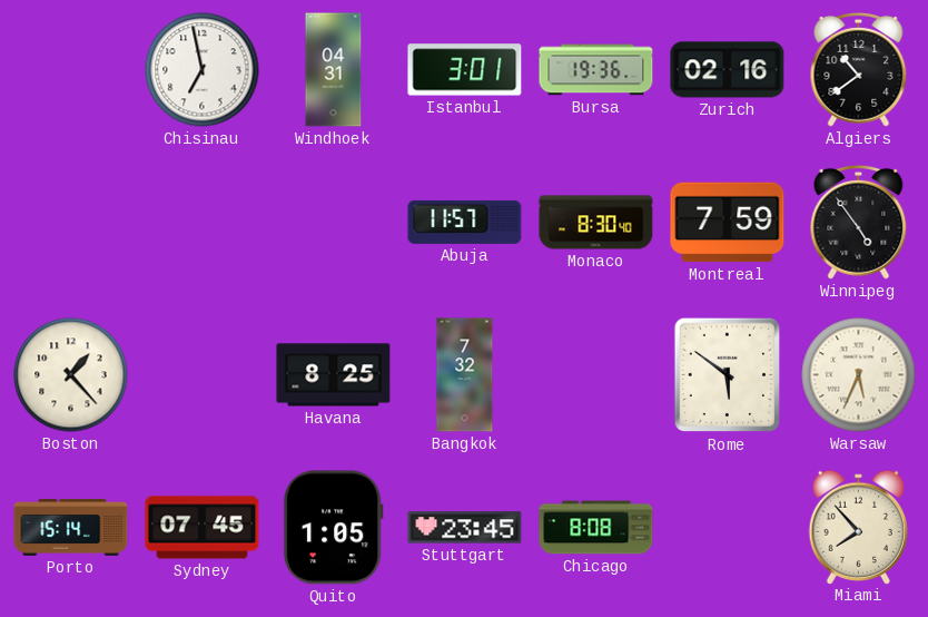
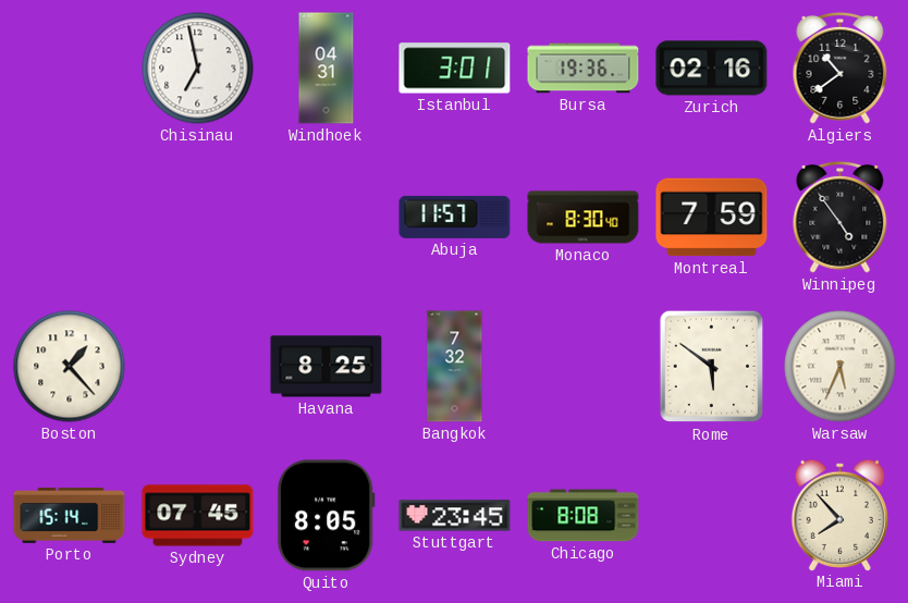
Quito: 1:05 -> 8:05 (326, 516)
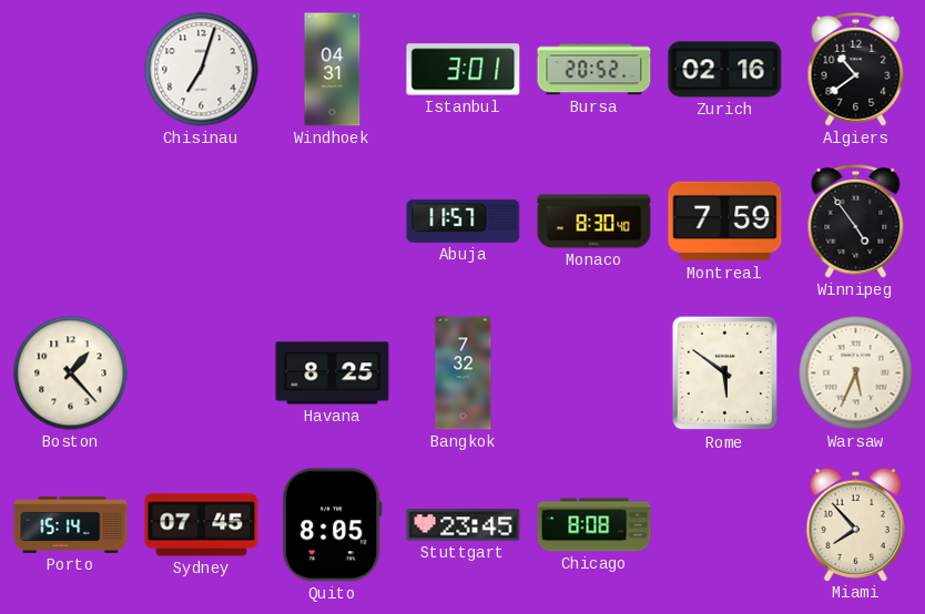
Chisinau: 6:58 -> 7:03 (202, 70)
Bursa: 19:36 -> 20:52 (594, 70)
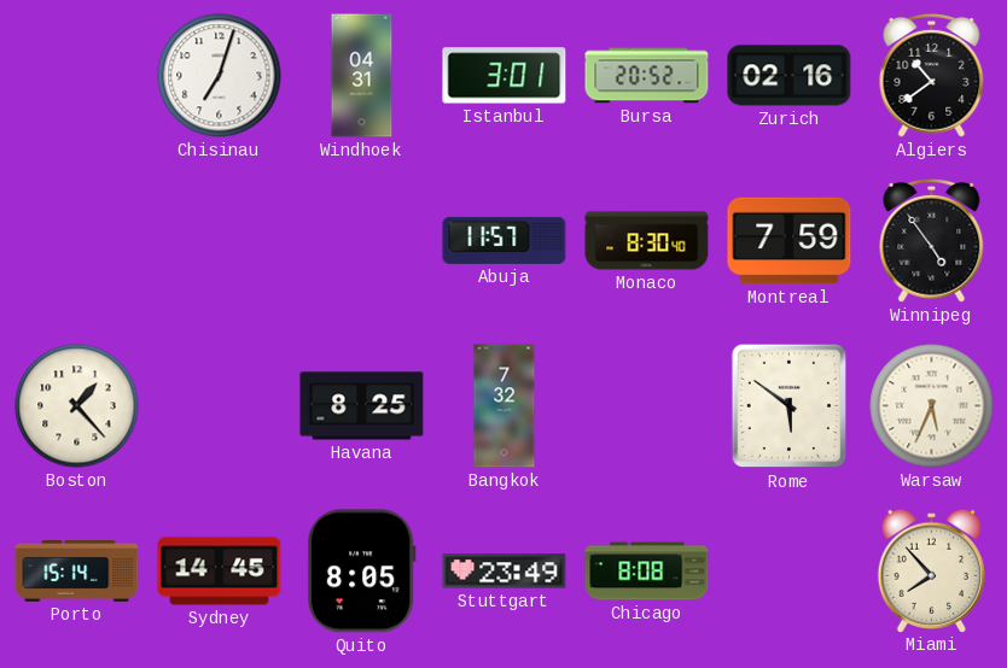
Sydney: 07:45 -> 14:45 (220, 572)
Stuttgart: 23:45 -> 23:49 (505, 572)
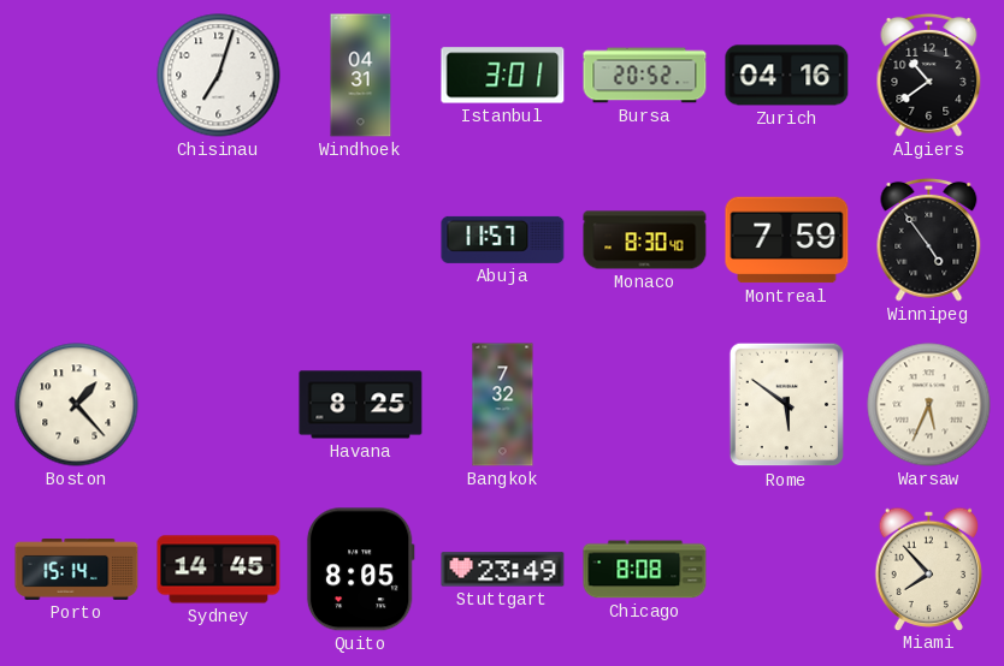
Zurich: 02:16 -> 04:16 (787, 76)
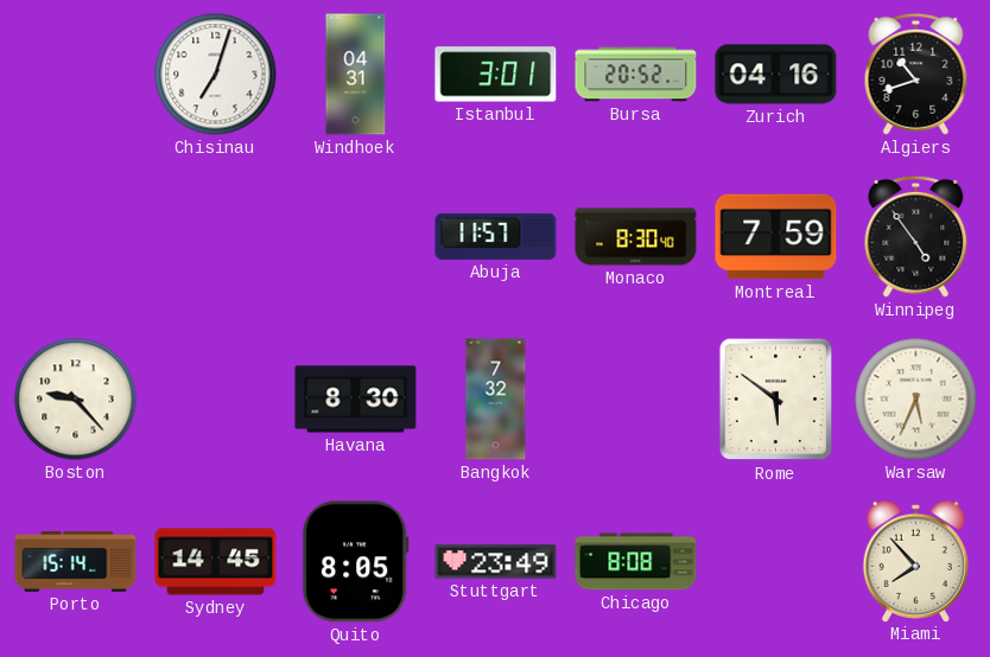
Algiers: 10:39 -> 10:42 (916, 74)
Boston: 1:23 -> 9:23 (76, 400)
Havana: 8:25 -> 8:30 (356, 400)
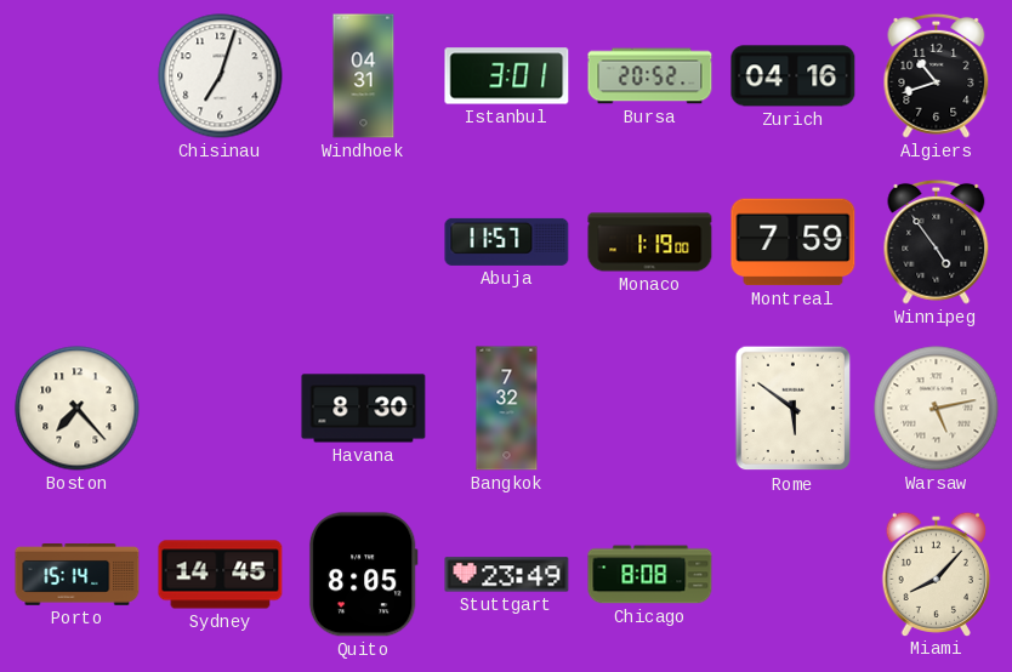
Monaco: 8:30 -> 1:19 (650, 243)
Boston: 9:23 -> 7:23 (78, 409)
Warsaw: 5:34 -> 5:13 (937, 409)
Miami: 7:53 -> 8:07 (936, 574)
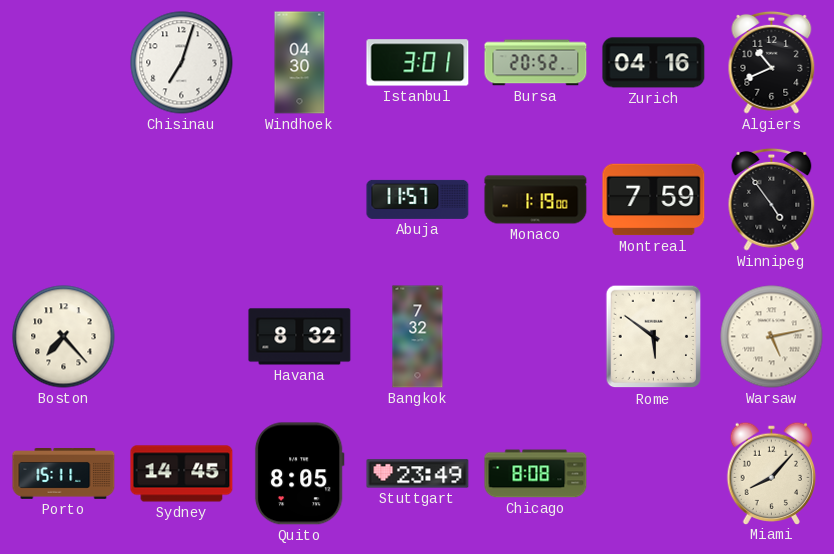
Windhoek: 04:31 -> 04:30 (300, 63)
Algiers: 10:42 -> 10:41 (772, 62)
Havana: 8:30 -> 8:32 (300, 337)
Porto: 15:14 -> 15:11 (64, 474)
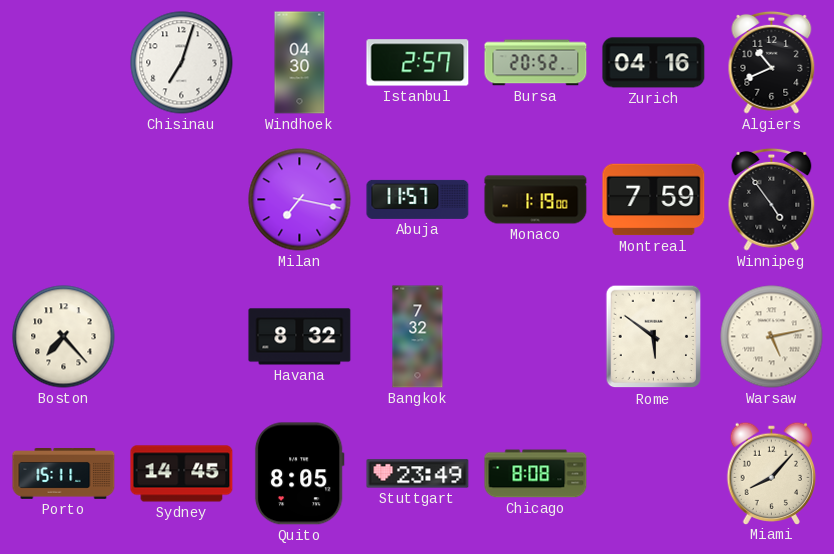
Istanbul: 3:01 -> 2:57 (418, 63)
Milan: none -> 7:17 (300, 200)
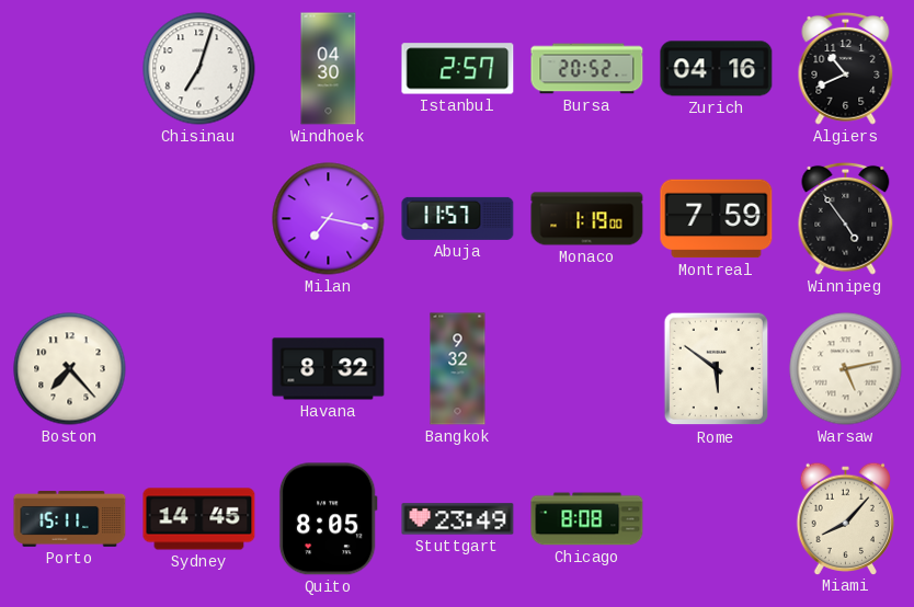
Bangkok: 7:32 -> 9:32 (458, 369)
